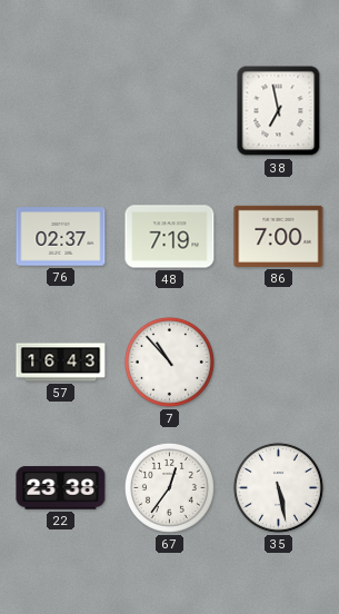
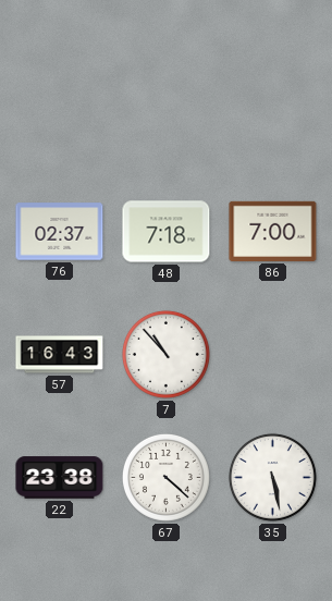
38: 6:58 -> none (279, 111)
48: 7:19 -> 7:18 (167, 232)
67: 12:36 -> 4:22 (165, 477)
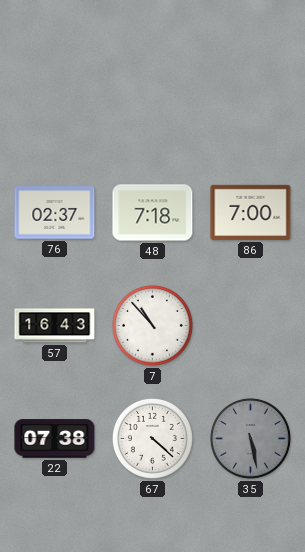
22: 23:38 -> 07:38 (55, 439)
35 dial: white -> grey (250, 438)
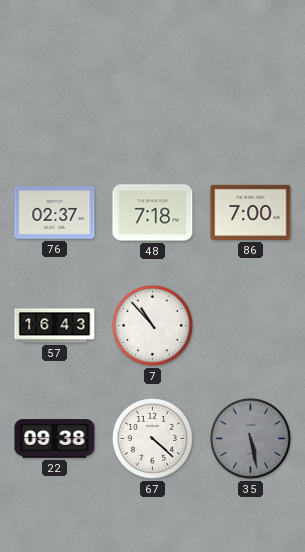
22: 07:38 -> 09:38 (55, 439)
